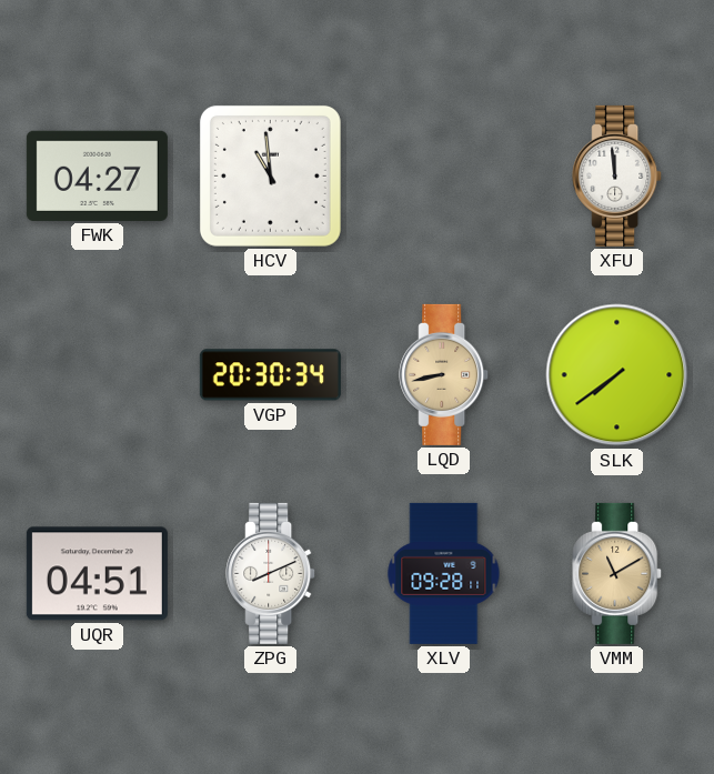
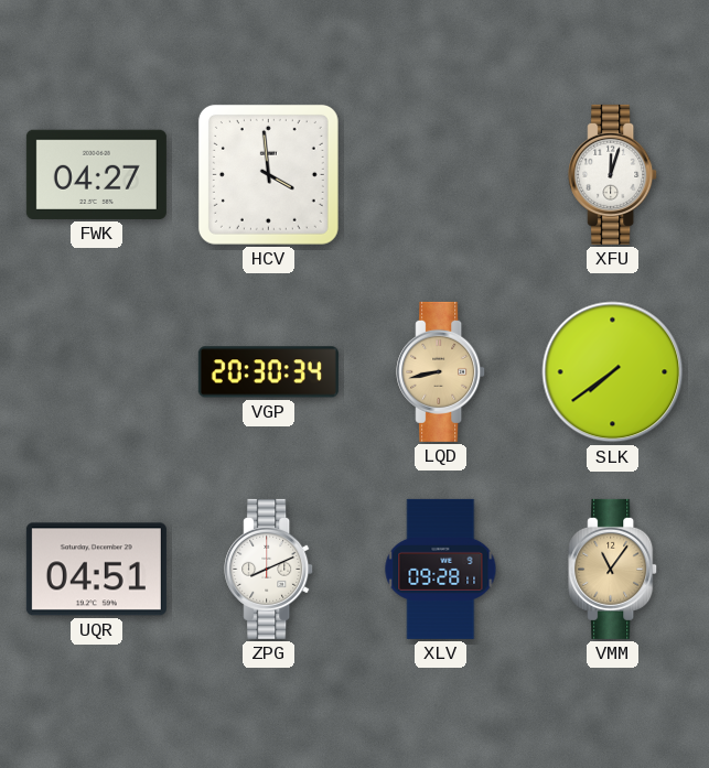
HCV: 10:59 -> 3:59 (268, 174)
XFU: 11:59 -> 12:03 (613, 174)
VMM: 11:10 -> 11:06 (613, 569)
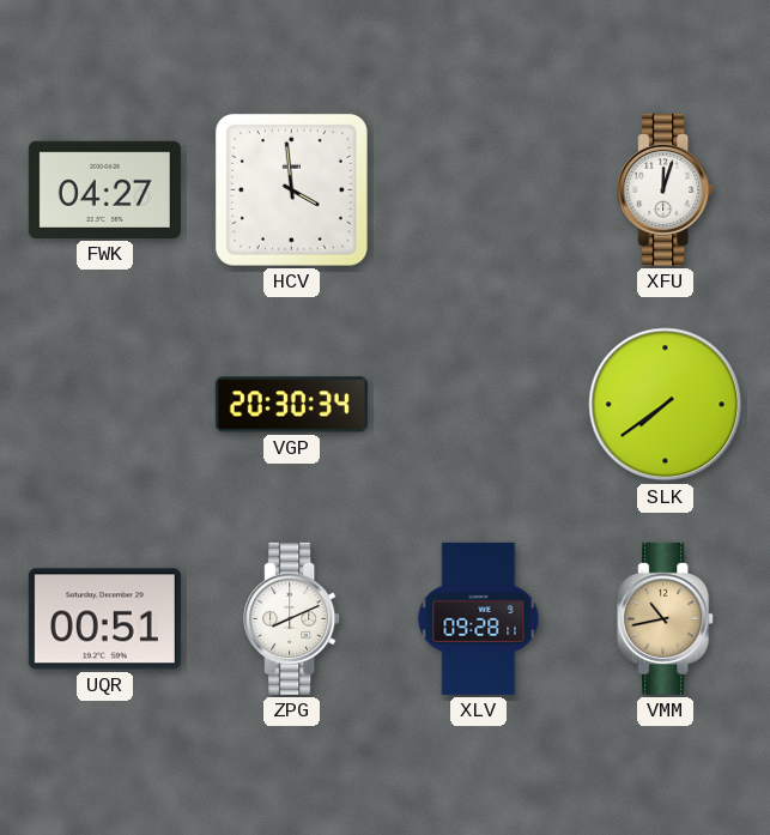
LQD: 8:43 -> none (441, 371)
UQR: 04:51 -> 00:51 (104, 619)
VMM: 11:06 -> 10:43 (666, 618)
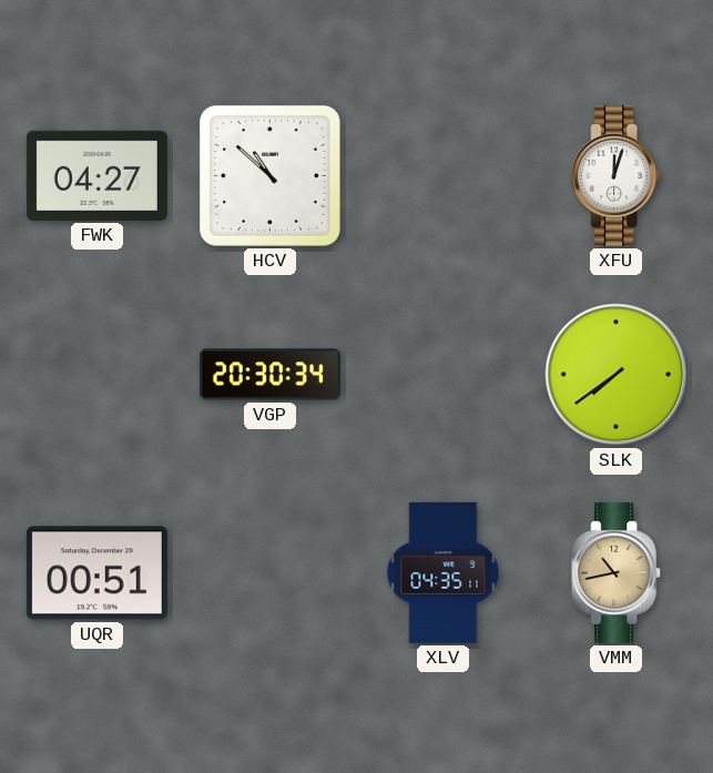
HCV: 3:59 -> 10:52 (269, 175)
ZPG: 8:11 -> none (292, 618)
XLV: 09:28 -> 04:35 (444, 572)
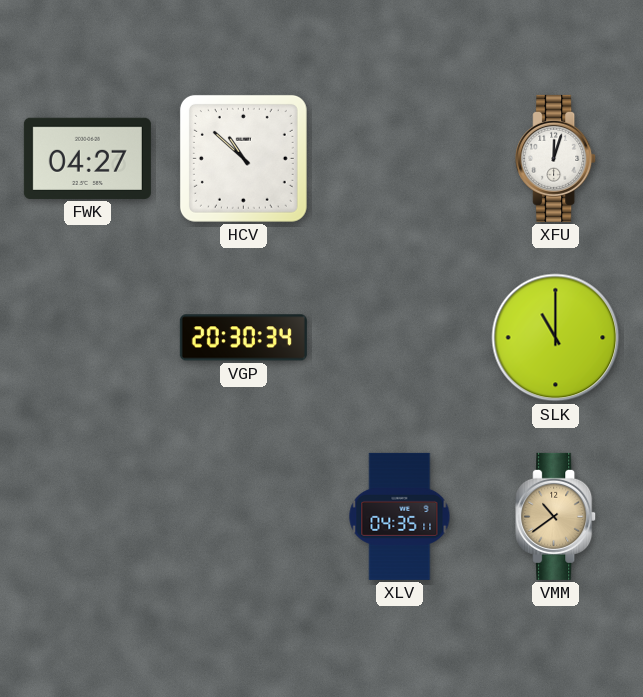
SLK: 7:39 -> 11:00 (556, 338)
UQR: 00:51 -> none (96, 573)
VMM: 10:43 -> 10:39 (556, 516)
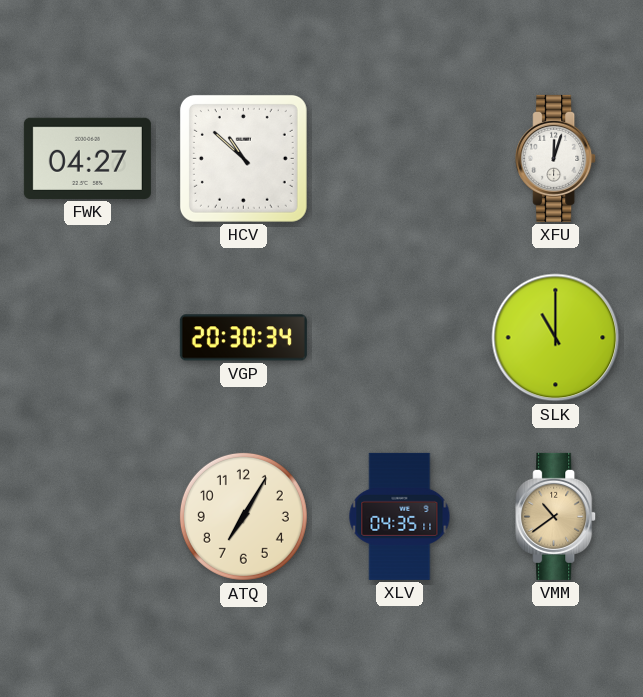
ATQ: none -> 7:05 (243, 516)
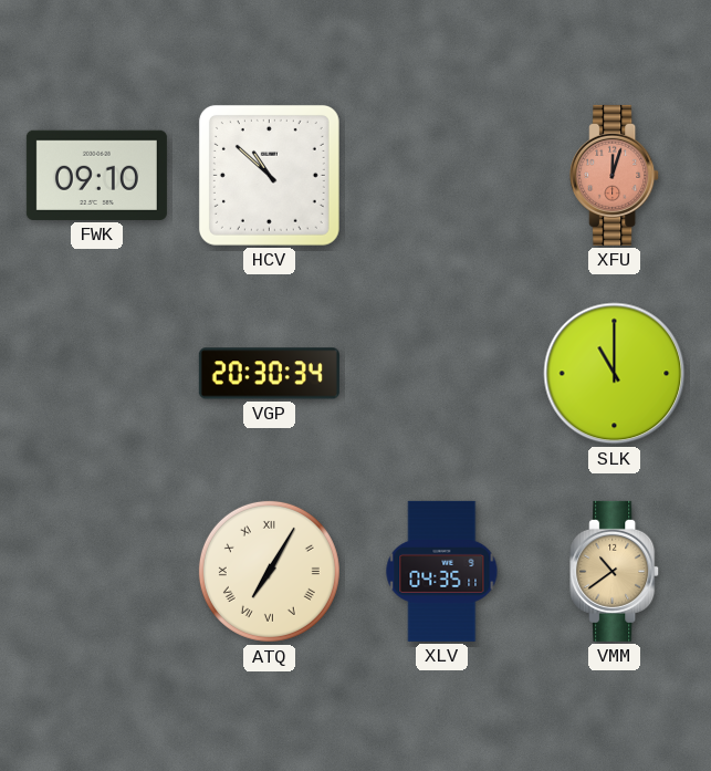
FWK: 04:27 -> 09:10 (96, 175)
XFU dial: white -> salmon (615, 175)
ATQ numerals: Arabic -> Roman (269, 571)
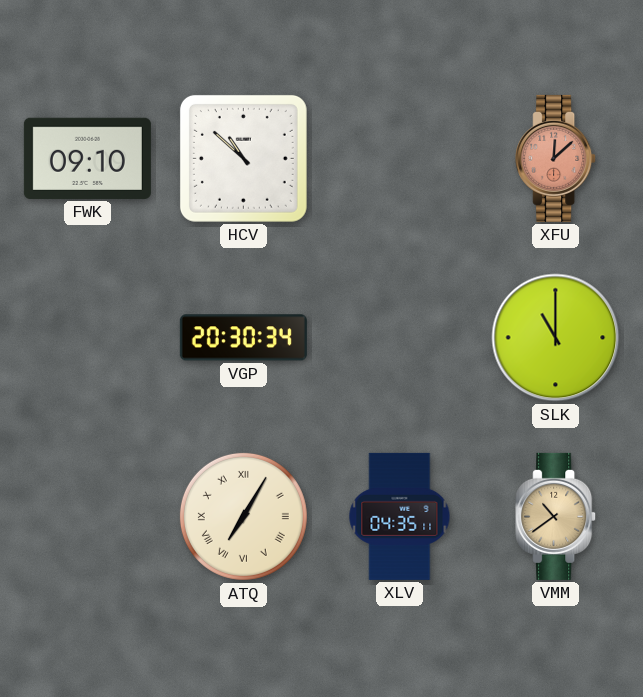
XFU: 12:03 -> 12:08 (556, 158)
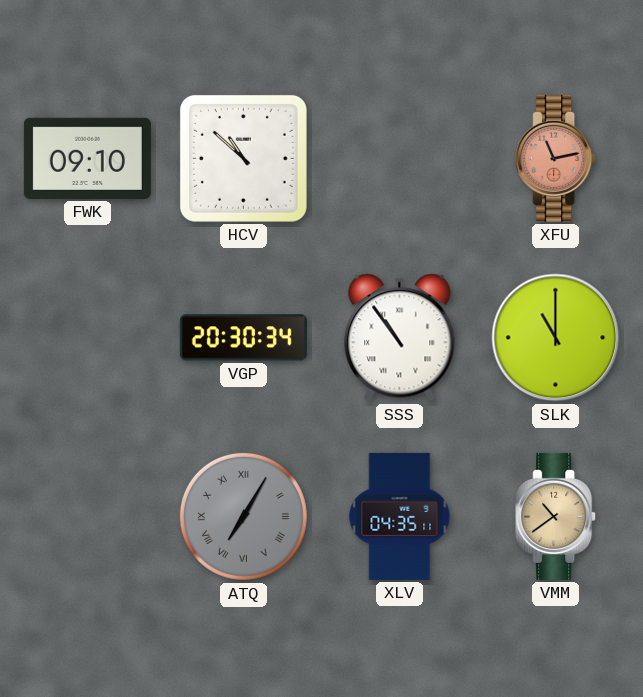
XFU: 12:08 -> 11:13 (556, 158)
SSS: none -> 10:54 (400, 338)
ATQ dial: cream -> grey (243, 516)
